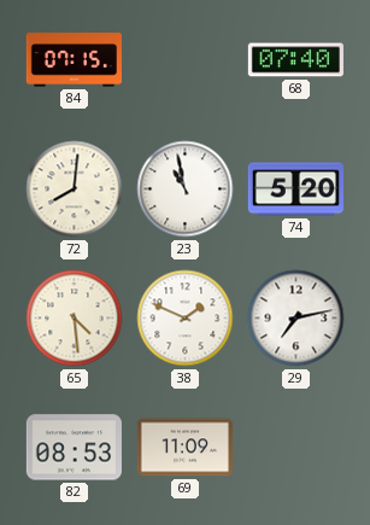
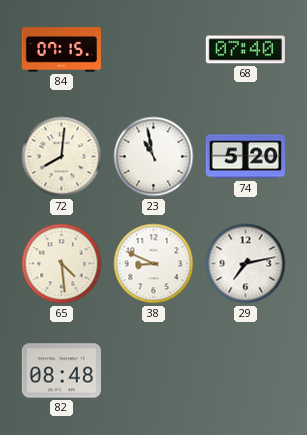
38: 1:49 -> 8:49 (154, 264)
82: 08:53 -> 08:48 (61, 371)
69: 11:09 -> none (184, 448)
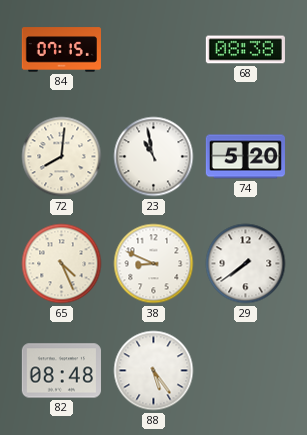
68: 07:40 -> 08:38 (245, 50)
65: 4:29 -> 4:26 (62, 264)
29: 7:13 -> 7:39 (246, 264)
88: none -> 5:24 (154, 371)
